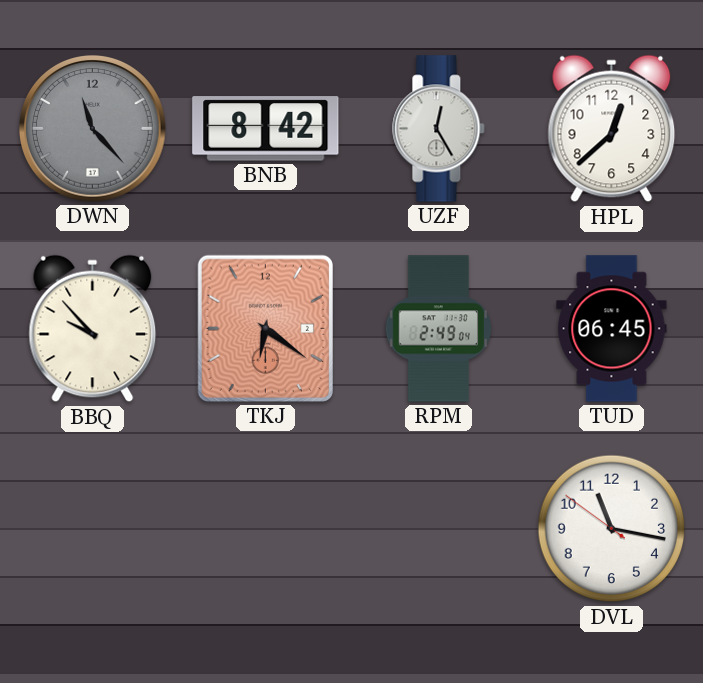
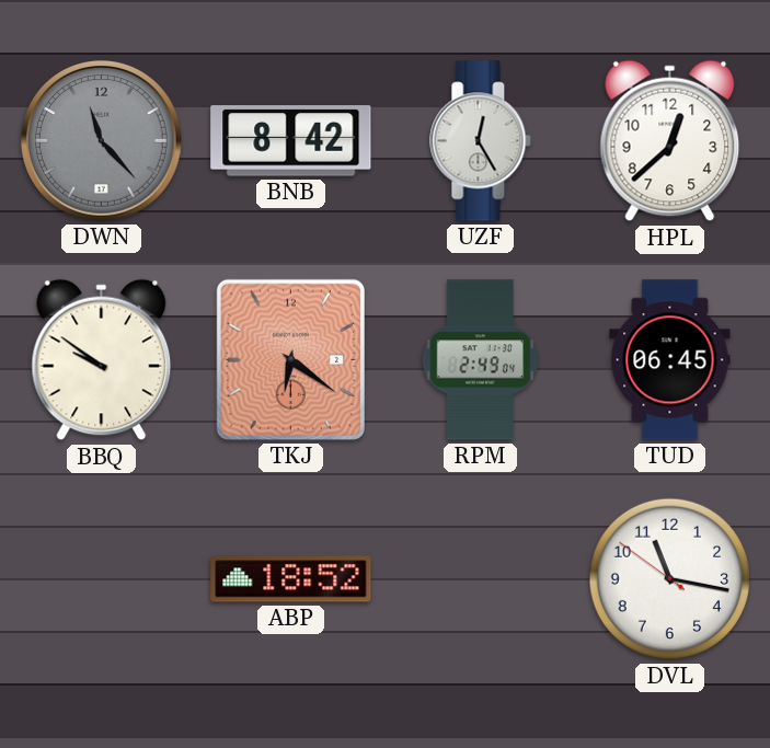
BBQ: 9:53 -> 9:51 (102, 360)
ABP: none -> 18:52 (291, 579)
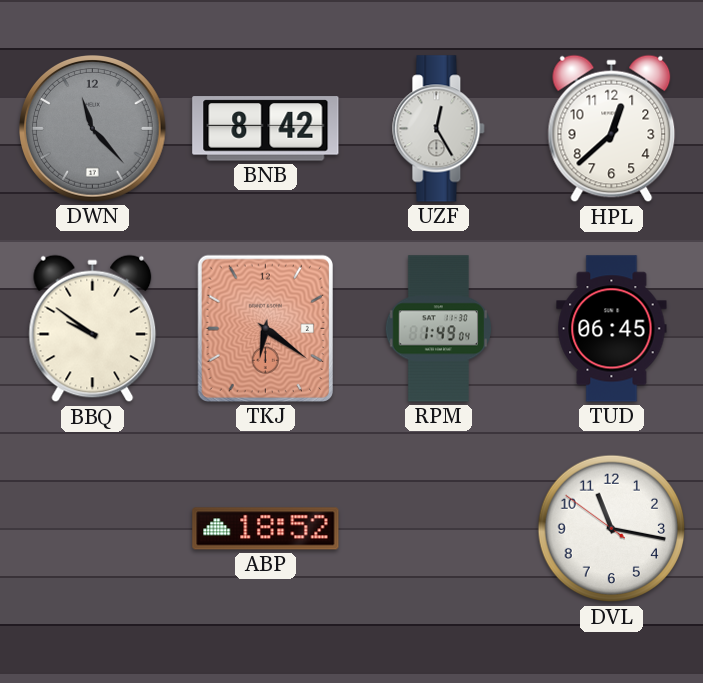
RPM: 2:49 -> 1:49 (438, 329)
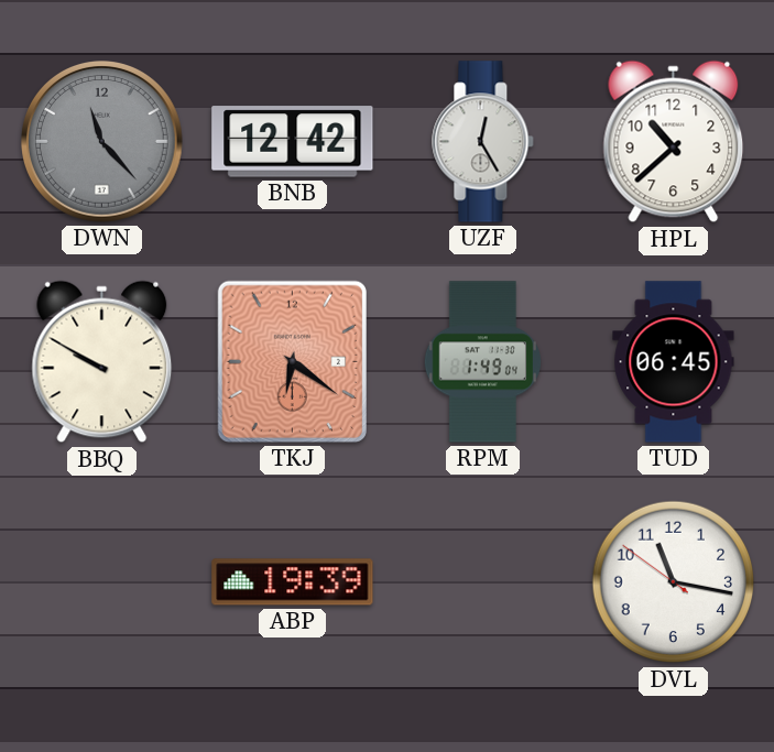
BNB: 8:42 -> 12:42 (293, 142)
HPL: 12:38 -> 10:38 (674, 142)
BBQ: 9:51 -> 9:50 (102, 362)
ABP: 18:52 -> 19:39 (293, 582)
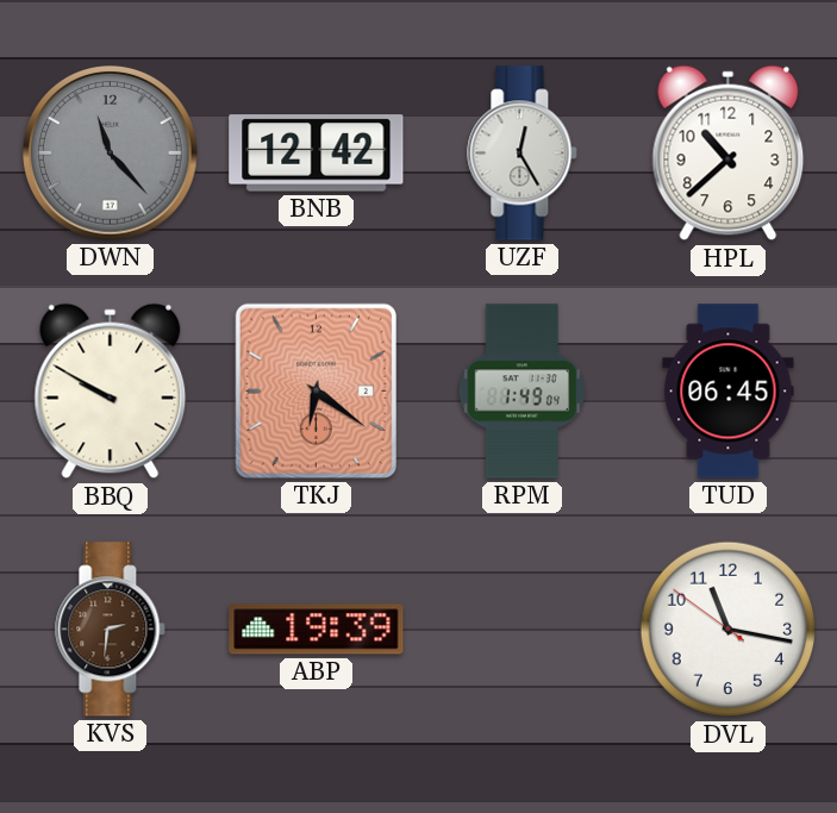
KVS: none -> 2:31 (111, 630)
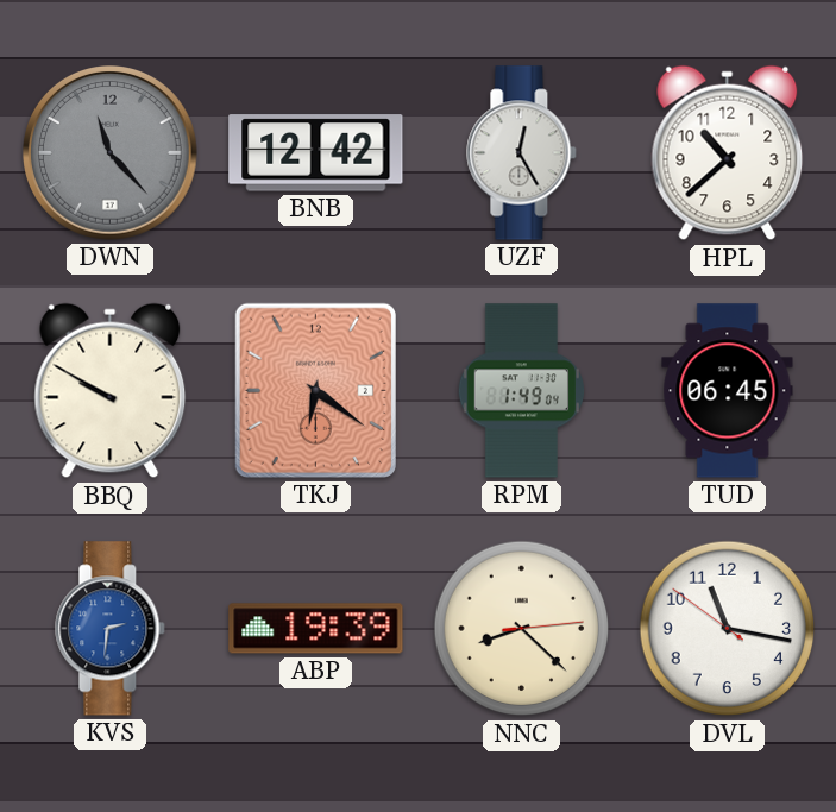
KVS dial: brown -> blue (111, 629)
NNC: none -> 8:22 (522, 629)
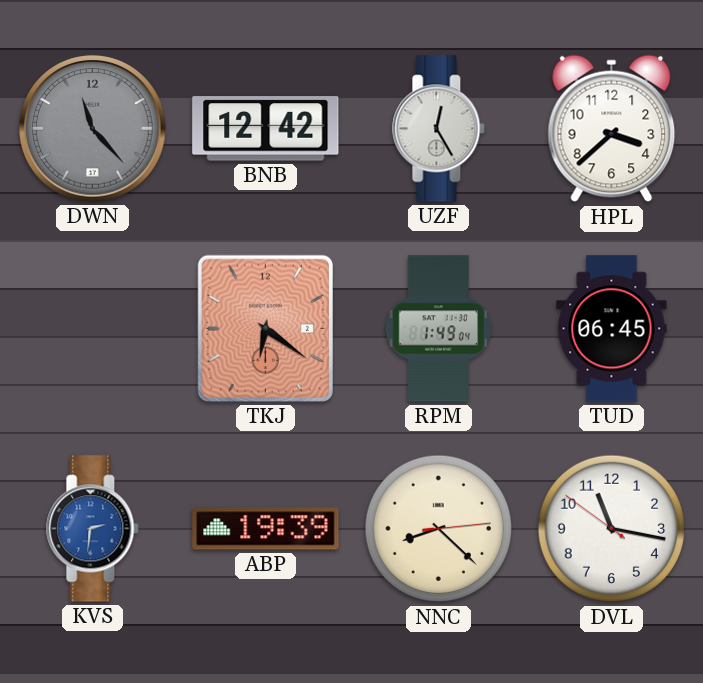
HPL: 10:38 -> 3:38 (612, 129)
BBQ: 9:50 -> none (111, 391)
